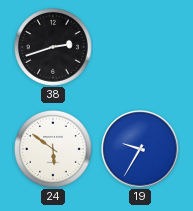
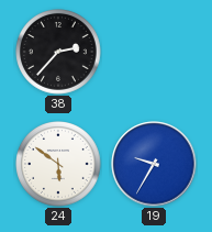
38: 2:42 -> 2:37 (59, 53)
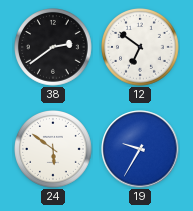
38: 2:37 -> 2:39 (54, 48)
12: none -> 6:51 (141, 48)
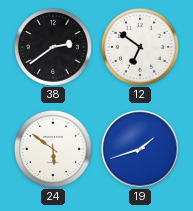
19: 9:35 -> 1:42 (140, 149)
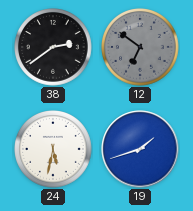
12 dial: white -> grey (141, 48)
24: 5:51 -> 5:32 (54, 150)
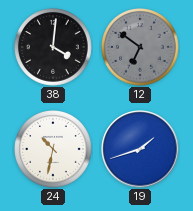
38: 2:39 -> 4:01 (54, 48)
24: 5:32 -> 10:32 (54, 150)
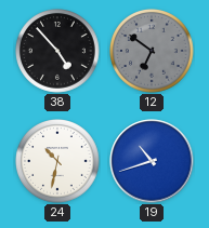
38: 4:01 -> 4:53 (58, 52)
19: 1:42 -> 10:42 (152, 161)
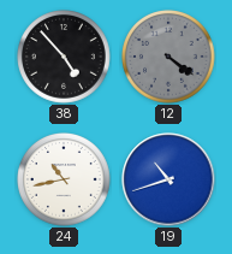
12: 6:51 -> 4:21 (169, 58)
24: 10:32 -> 10:43 (65, 181)
